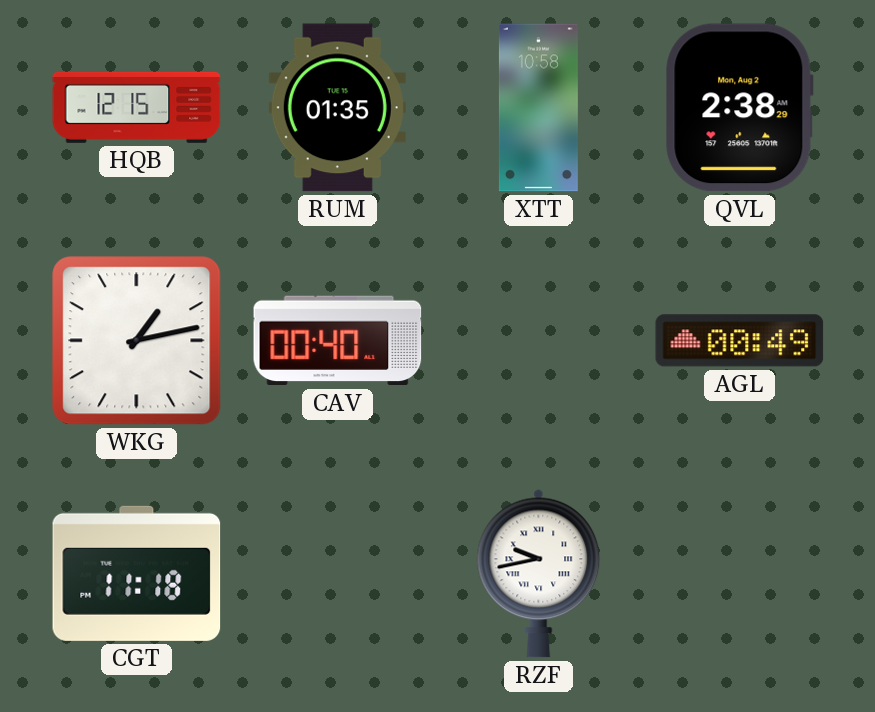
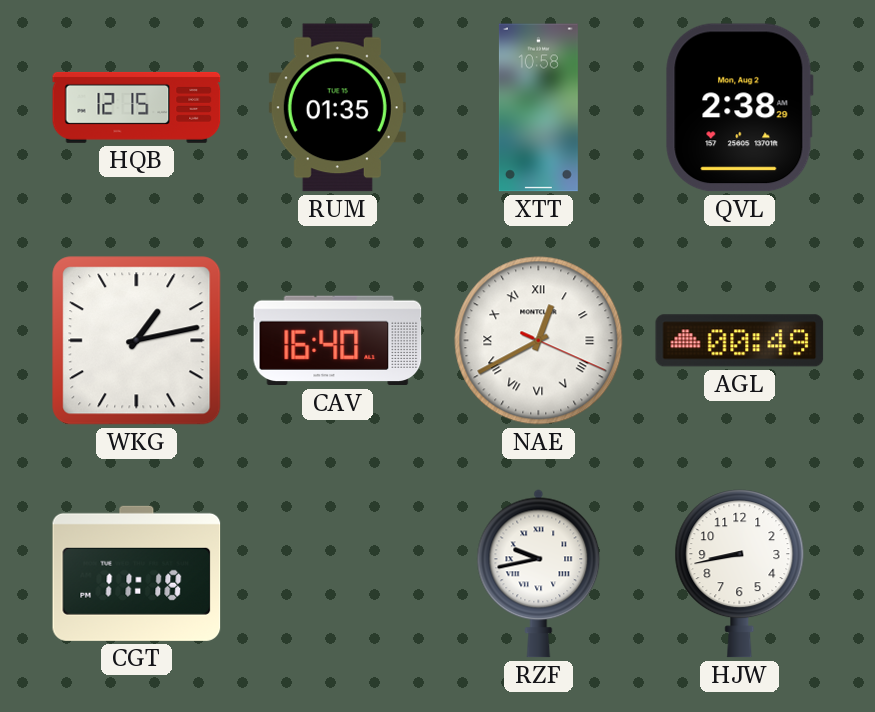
CAV: 00:40 -> 16:40 (338, 341)
NAE: none -> 12:40 (539, 341)
HJW: none -> 8:43 (740, 574)
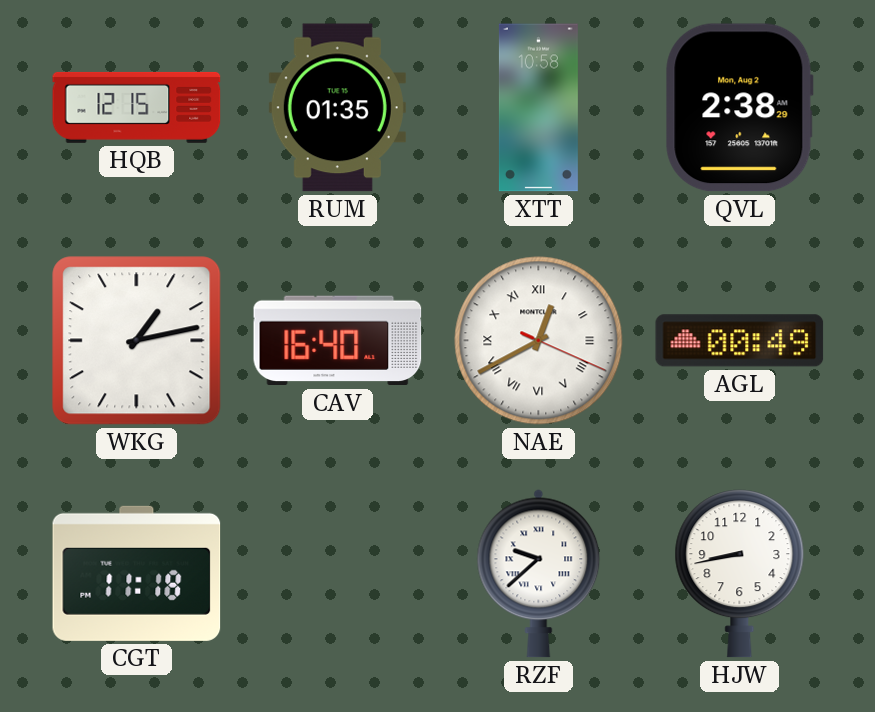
RZF: 9:43 -> 9:38 (539, 573)
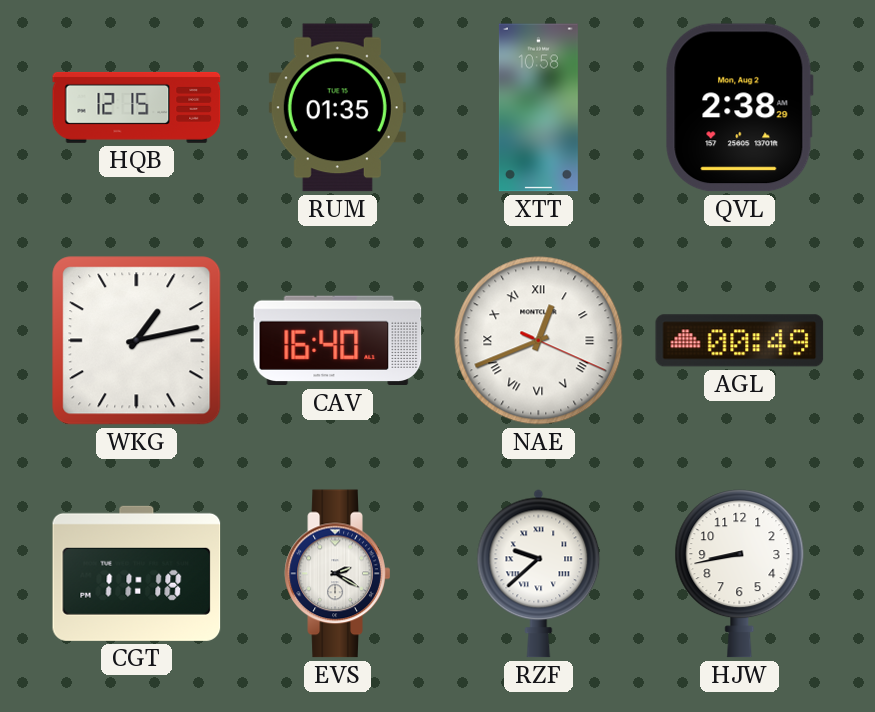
NAE: 12:40 -> 12:41 (539, 341)
EVS: none -> 2:20 (338, 574)
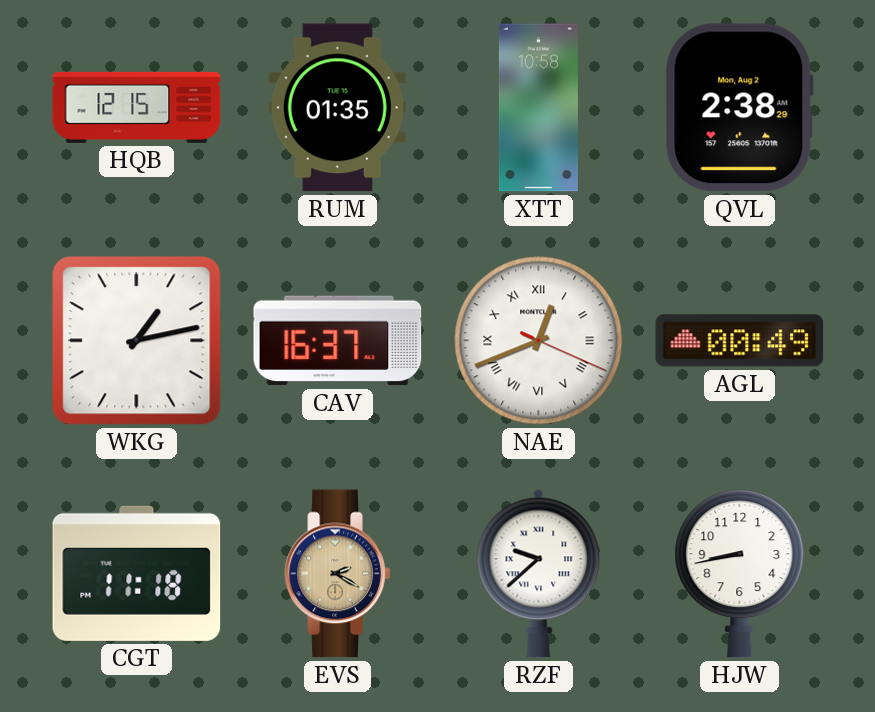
CAV: 16:40 -> 16:37 (338, 341)
EVS dial: white -> champagne (338, 574)
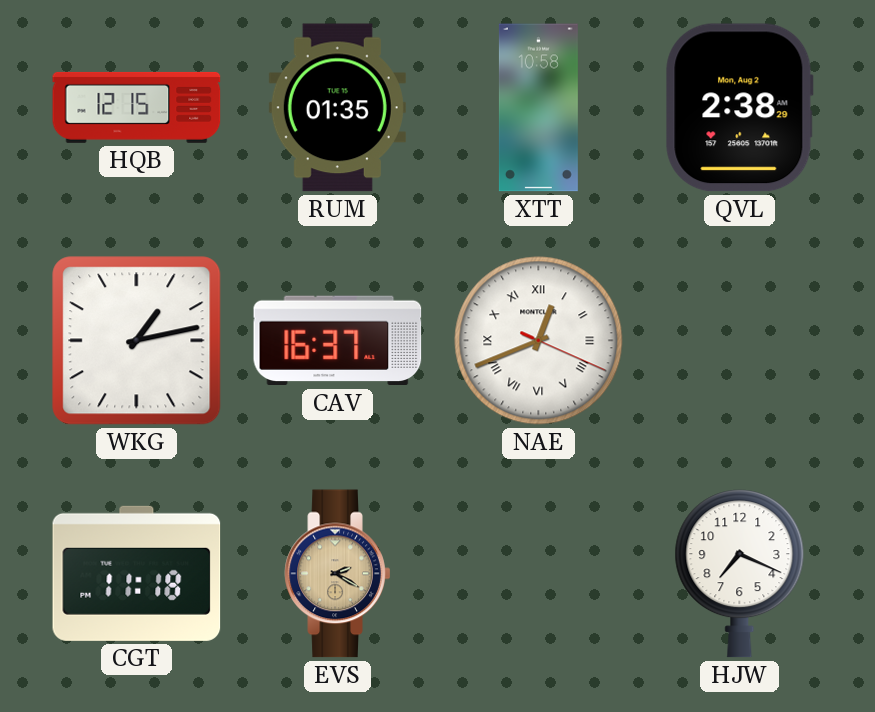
AGL: 00:49 -> none (740, 341)
RZF: 9:38 -> none (539, 573)
HJW: 8:43 -> 7:19 (740, 574)
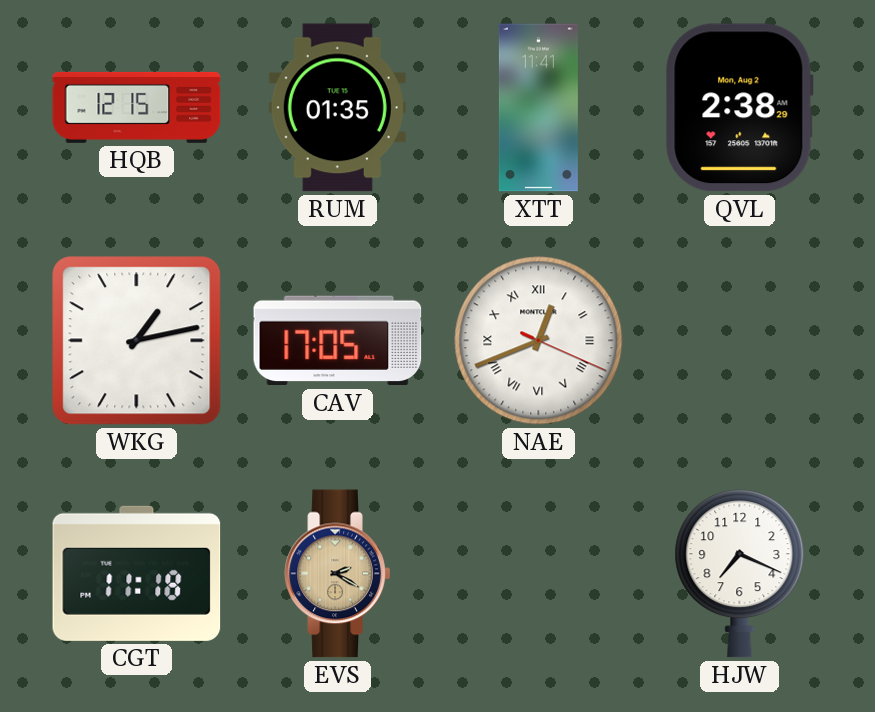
XTT: 10:58 -> 11:41 (538, 108)
CAV: 16:37 -> 17:05 (338, 341)
